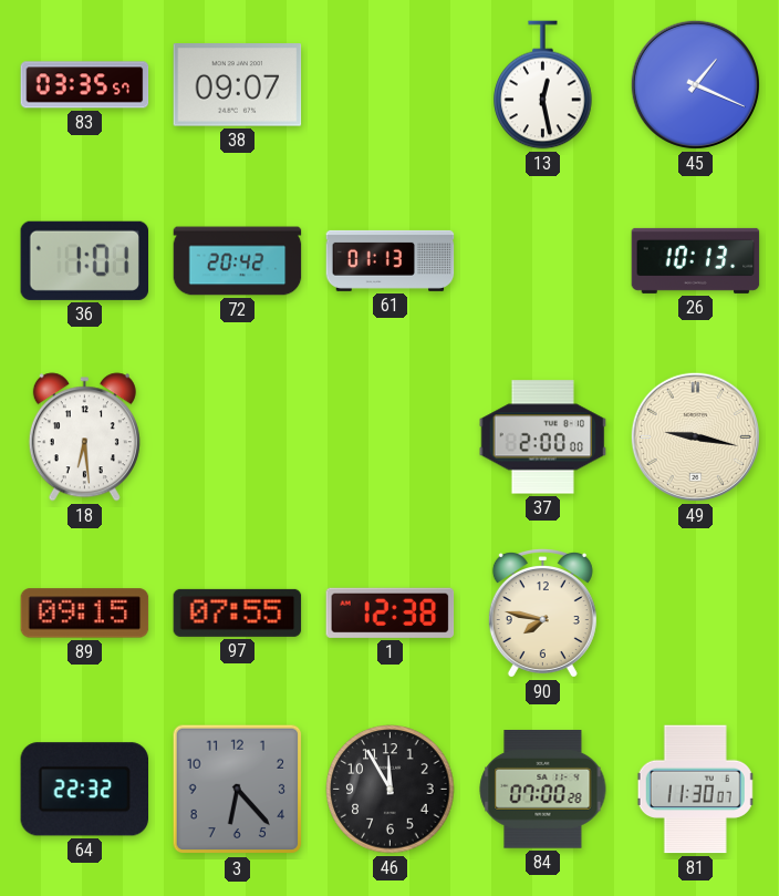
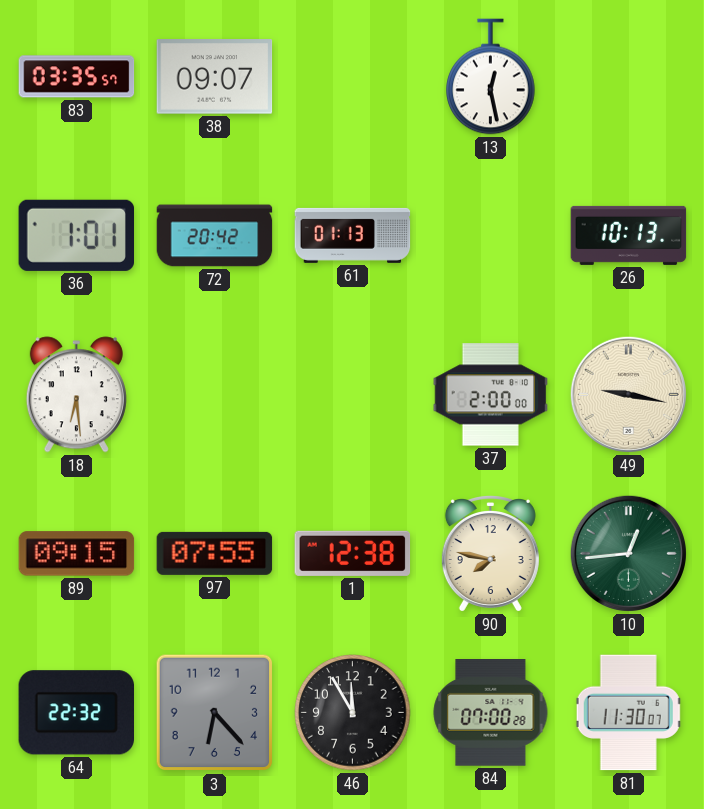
45: 1:19 -> none (695, 84)
10: none -> 12:44 (628, 553)
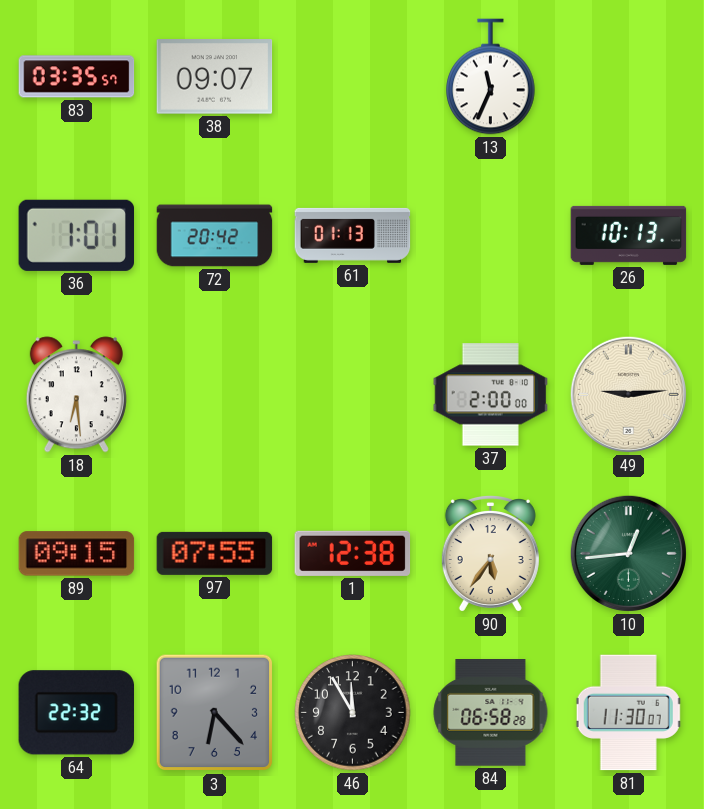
13: 12:28 -> 11:34 (491, 77)
49: 9:17 -> 9:14 (628, 394)
90: 7:47 -> 5:36 (490, 554)
84: 07:00 -> 06:58 (491, 713)
